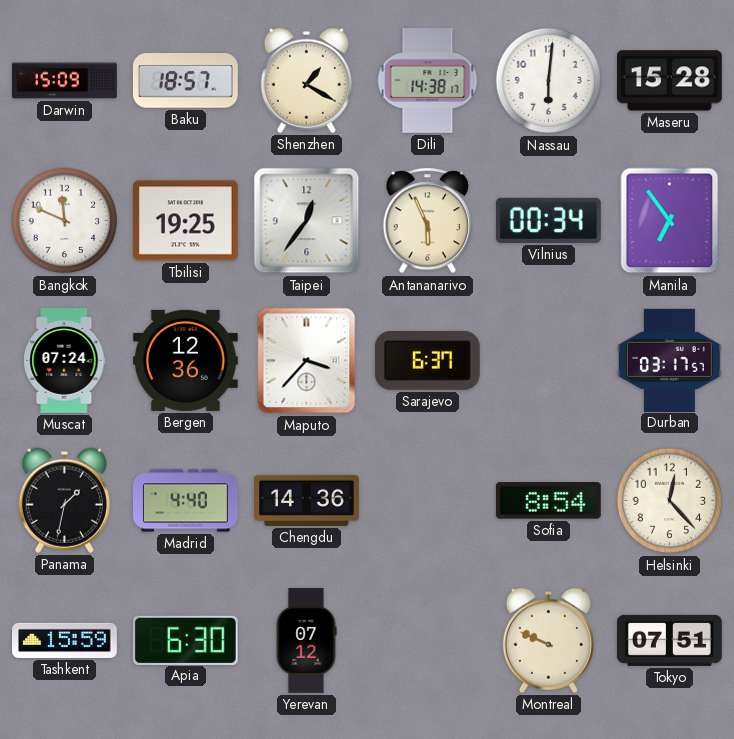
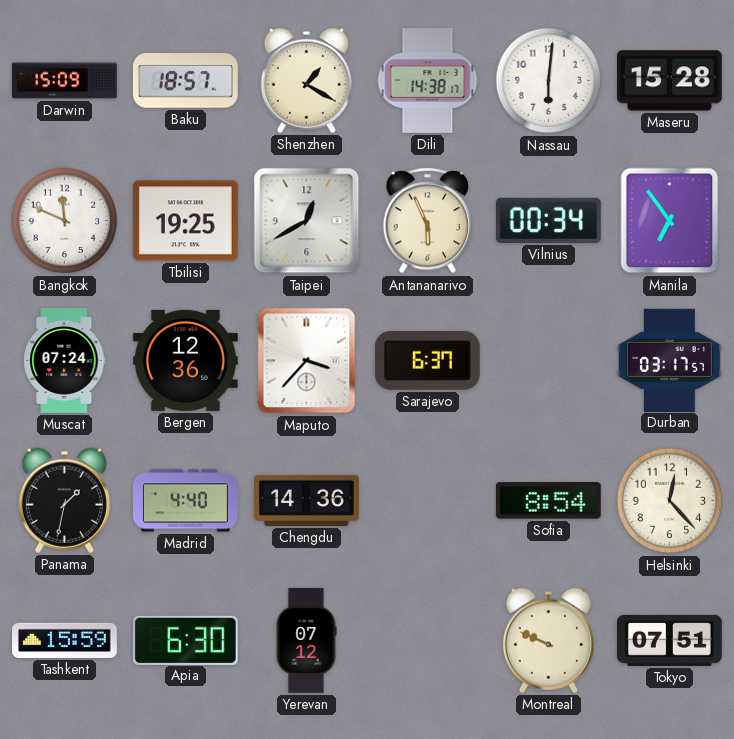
Taipei: 12:36 -> 12:40 (307, 221)
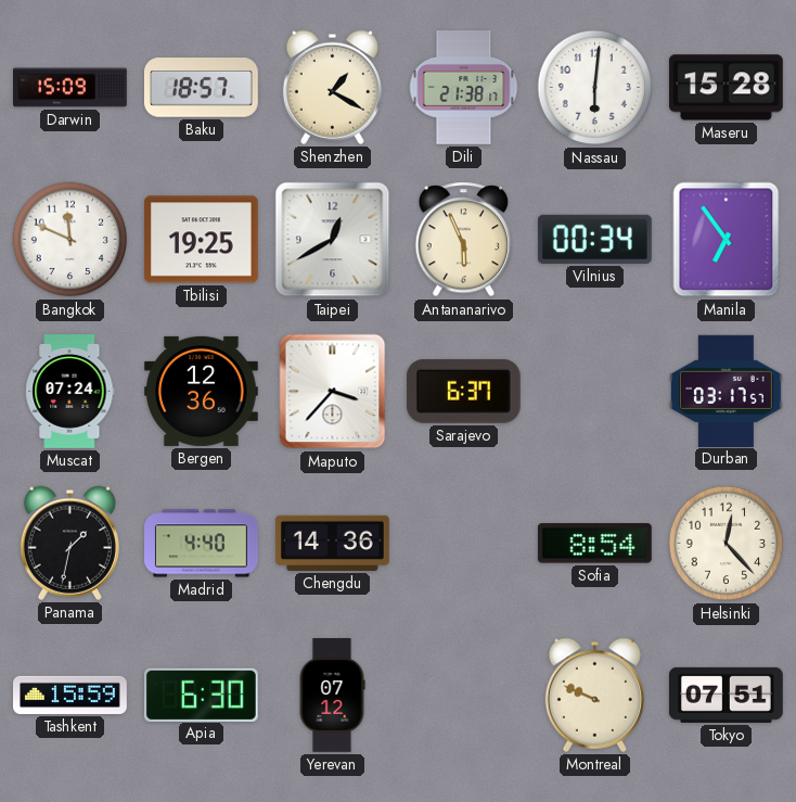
Dili: 14:38 -> 21:38 (464, 88)
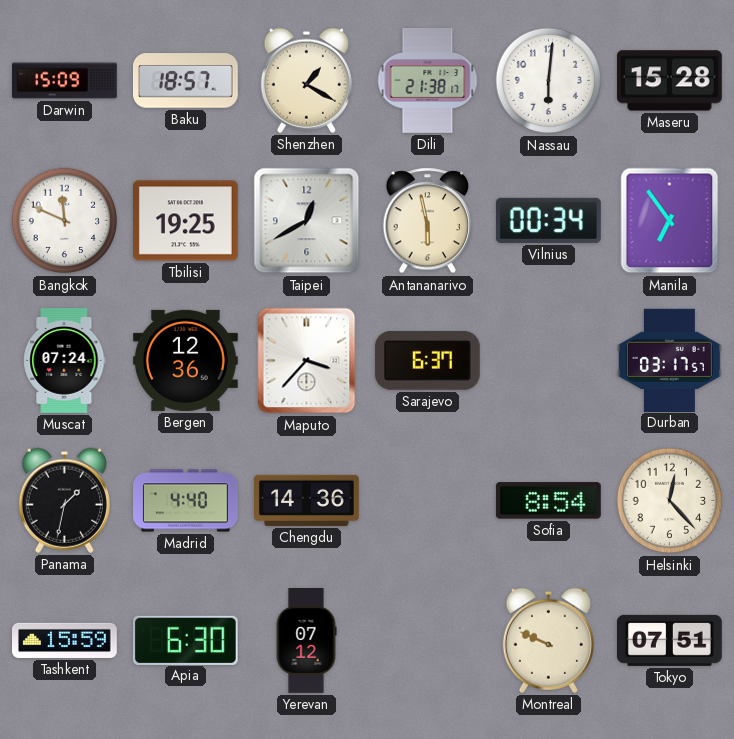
Antananarivo: 5:56 -> 5:58 (428, 221)
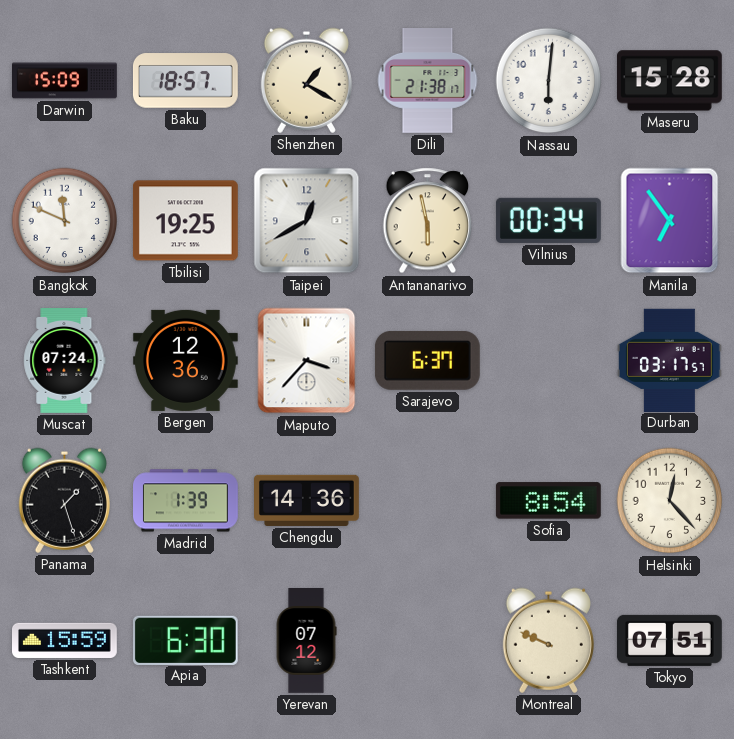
Panama: 1:32 -> 1:27 (64, 500)
Madrid: 4:40 -> 1:39 (186, 501)
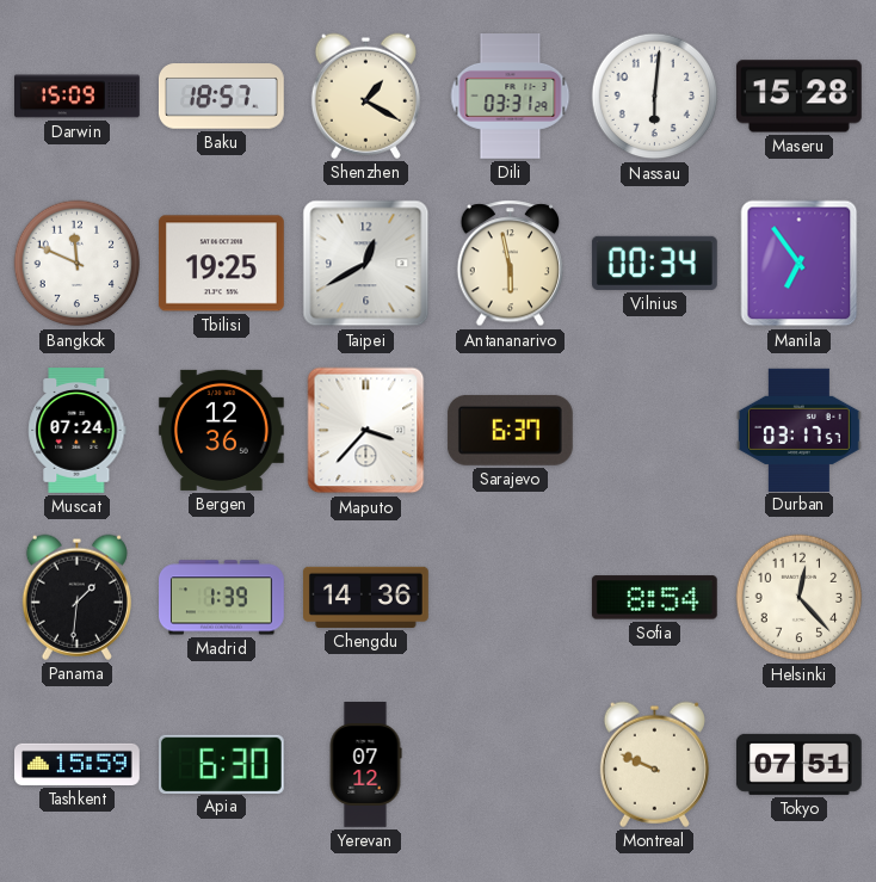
Dili: 21:38 -> 03:31 (511, 97)
Panama: 1:27 -> 1:31 (76, 597)
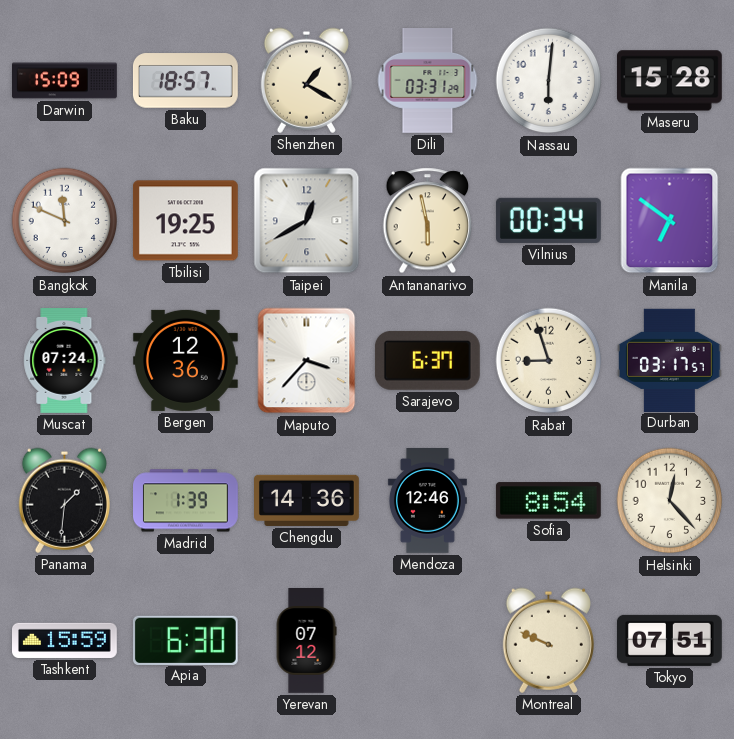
Manila: 6:54 -> 6:51 (670, 221)
Rabat: none -> 8:57 (549, 361)
Mendoza: none -> 12:46 (427, 501)
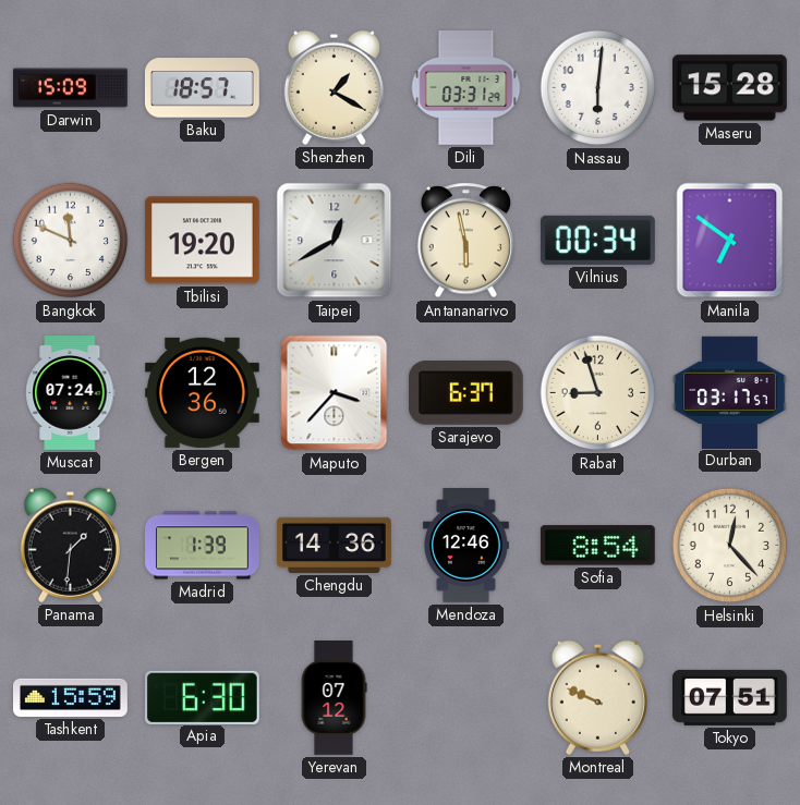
Tbilisi: 19:25 -> 19:20 (202, 241)
